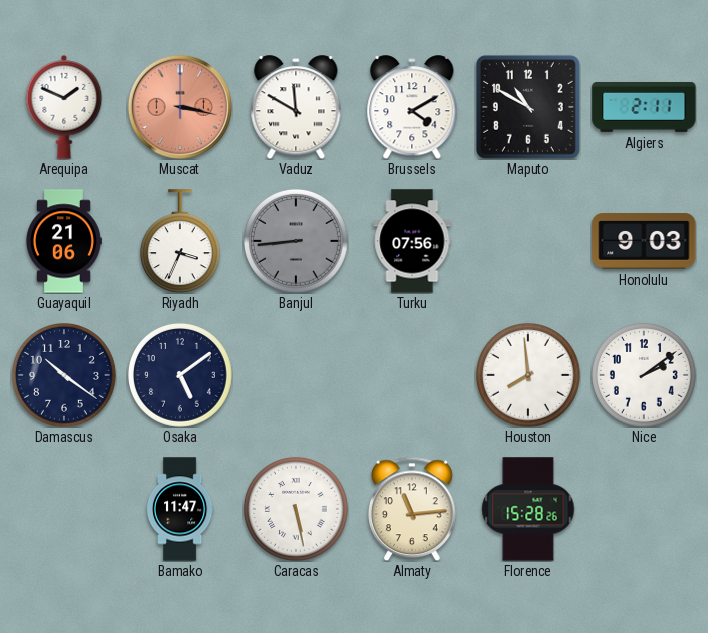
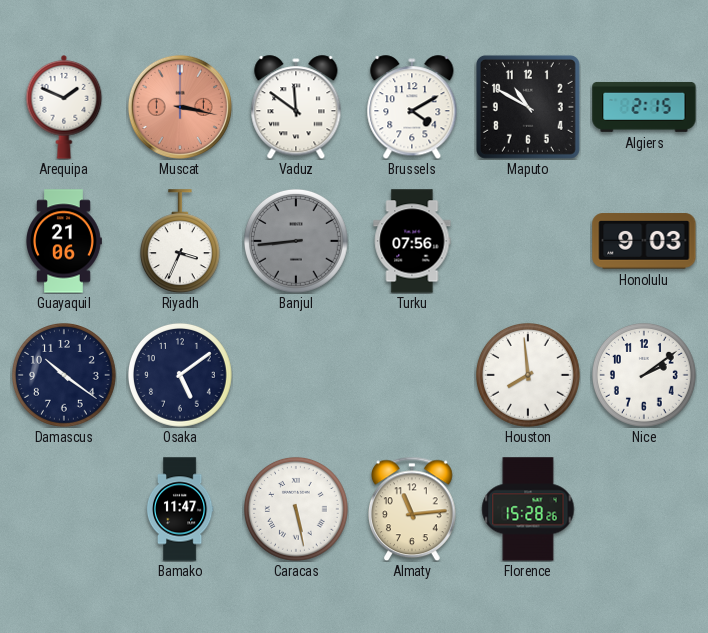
Vaduz: 11:50 -> 11:51 (296, 107)
Algiers: 2:11 -> 2:15 (644, 107)
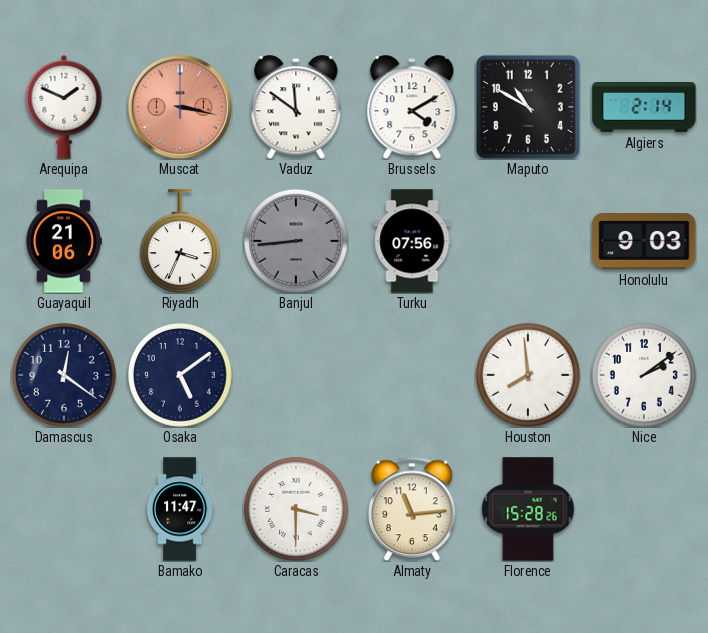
Algiers: 2:15 -> 2:14 (644, 107)
Damascus: 10:21 -> 12:21 (65, 376)
Caracas: 5:28 -> 3:30 (297, 510)
